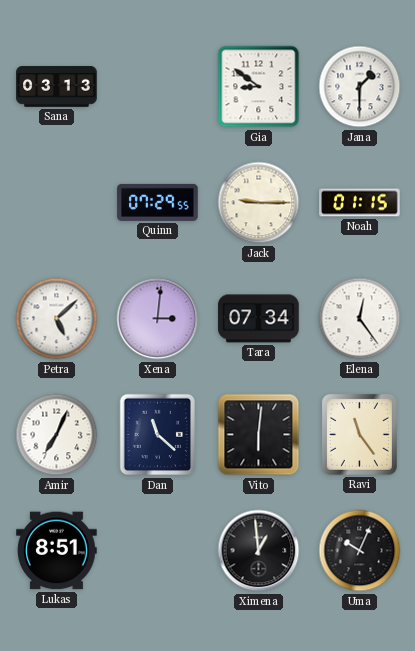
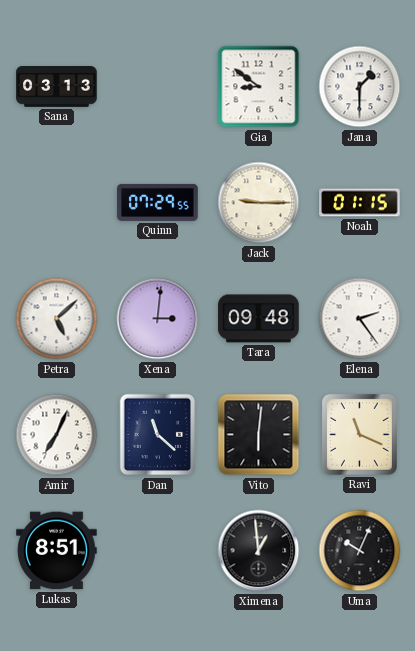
Tara: 07:34 -> 09:48 (259, 319)
Elena: 12:24 -> 2:24 (360, 319)
Ravi: 11:24 -> 11:19 (359, 434)
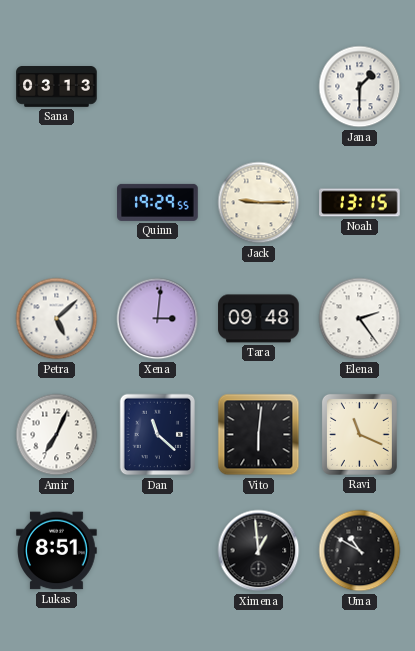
Gia: 8:51 -> none (259, 87)
Quinn: 07:29 -> 19:29 (158, 202)
Noah: 01:15 -> 13:15 (360, 203)
Uma: 10:04 -> 10:50 (360, 551)
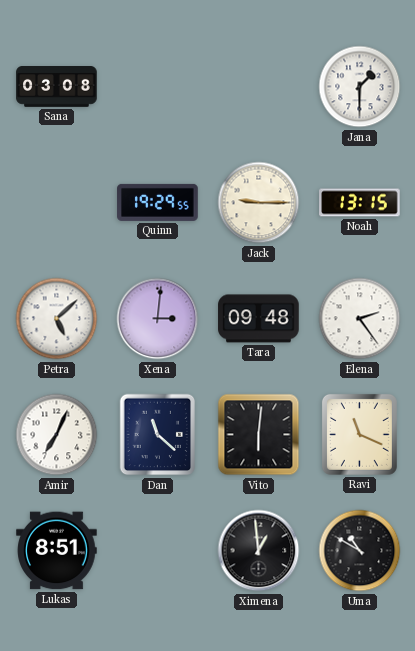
Sana: 03:13 -> 03:08 (57, 87)
